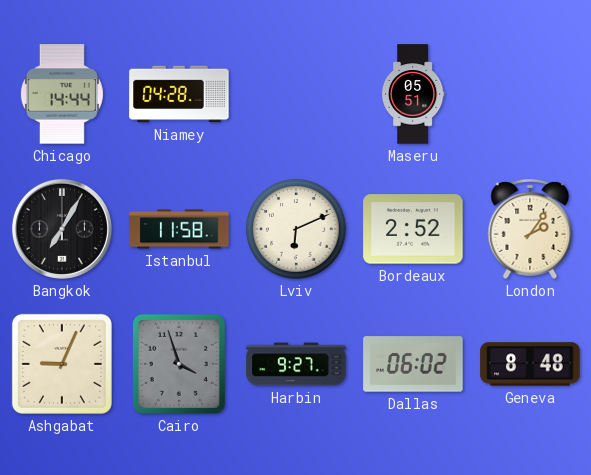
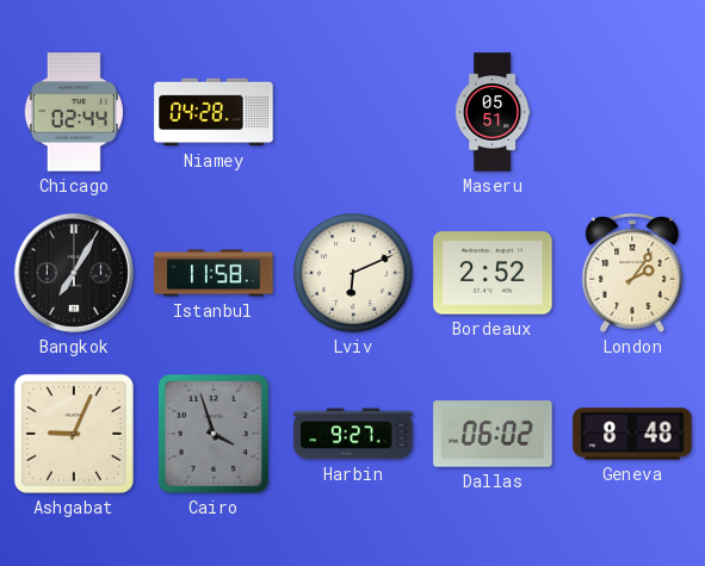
Chicago: 14:44 -> 02:44 (74, 112)
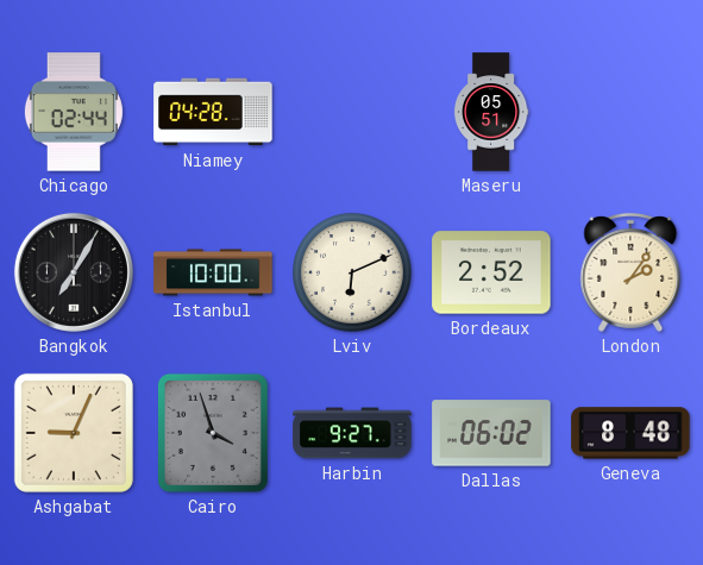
Istanbul: 11:58 -> 10:00 (213, 272)
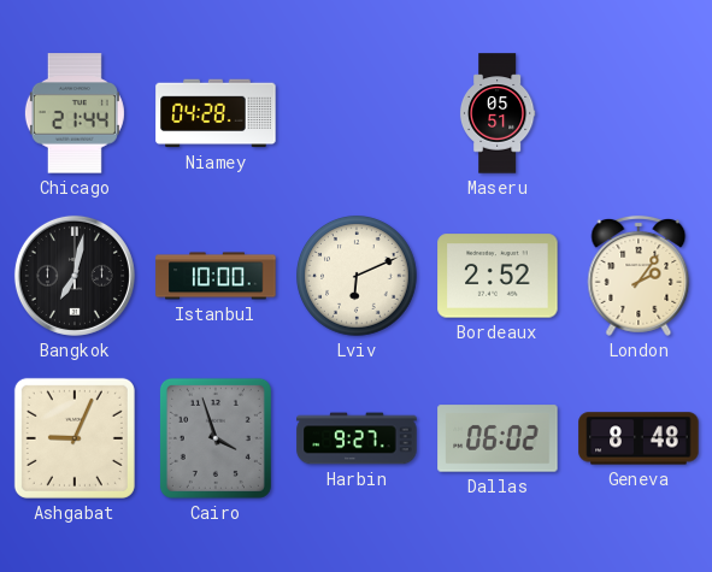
Chicago: 02:44 -> 21:44 (75, 113)
Bangkok: 7:05 -> 7:02 (75, 276)
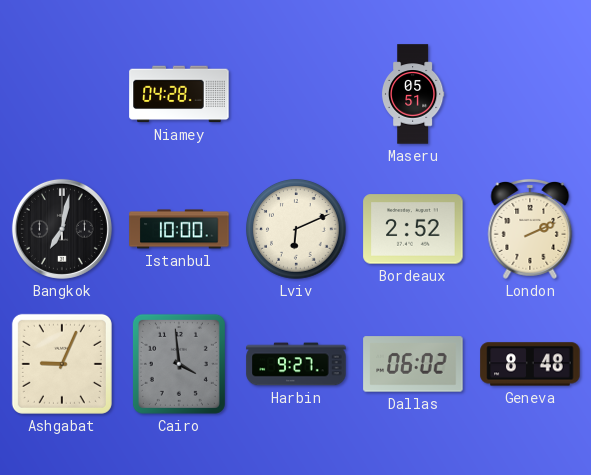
Chicago: 21:44 -> none (75, 113)
London: 2:06 -> 2:11 (530, 229)
Cairo: 3:57 -> 3:59 (179, 364)
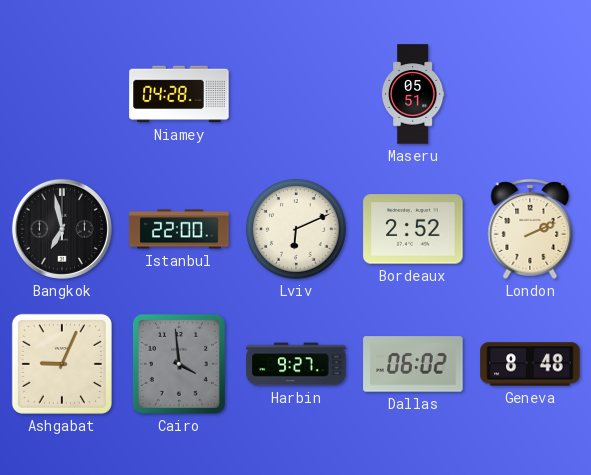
Bangkok: 7:02 -> 6:58 (62, 229)
Istanbul: 10:00 -> 22:00 (179, 229)
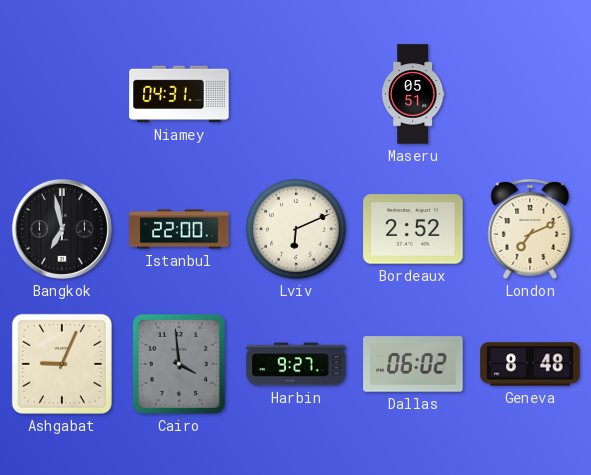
Niamey: 04:28 -> 04:31 (179, 94)
London: 2:11 -> 7:11 (530, 229)
